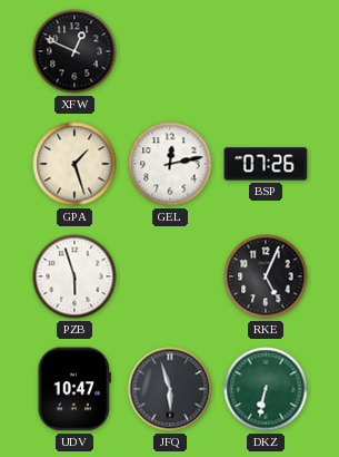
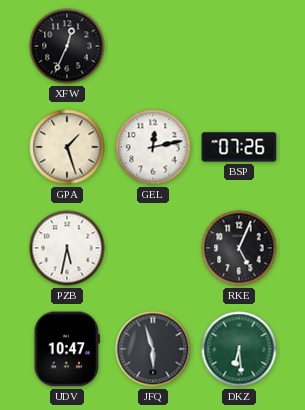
XFW: 12:49 -> 12:34 (67, 46)
PZB: 5:57 -> 5:32 (67, 248)
DKZ: 6:32 -> 6:29 (239, 349)
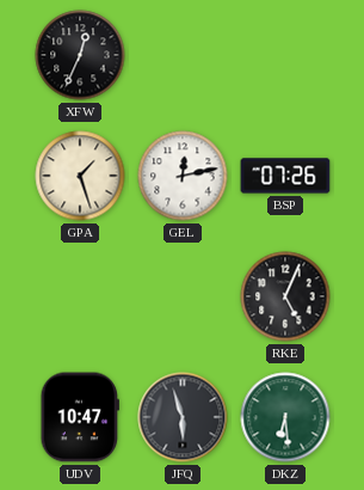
PZB: 5:32 -> none (67, 248)
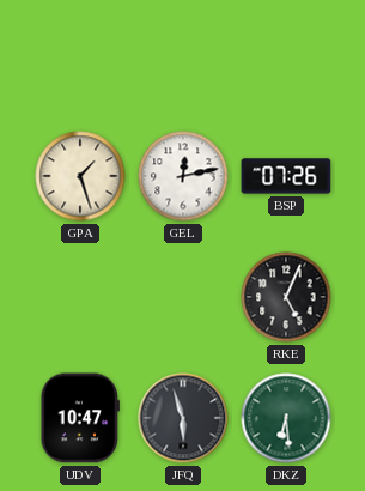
XFW: 12:34 -> none (80, 55)
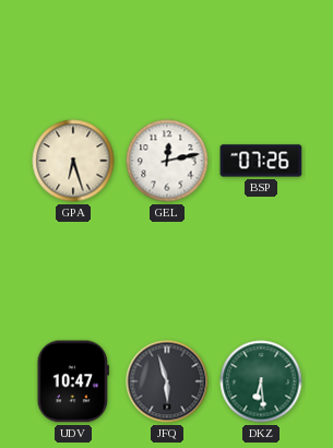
GPA: 1:27 -> 6:27 (73, 161)
RKE: 5:04 -> none (286, 297)
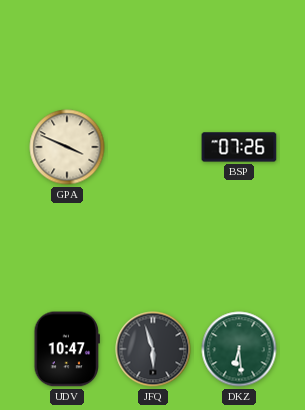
GPA: 6:27 -> 3:49 (67, 147)
GEL: 12:13 -> none (167, 161)
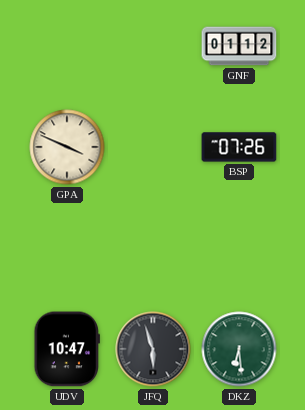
GNF: none -> 01:12 (239, 46)
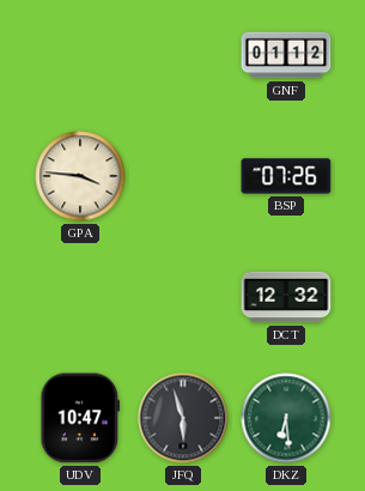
GPA: 3:49 -> 3:46 (80, 176)
DCT: none -> 12:32 (286, 297)
